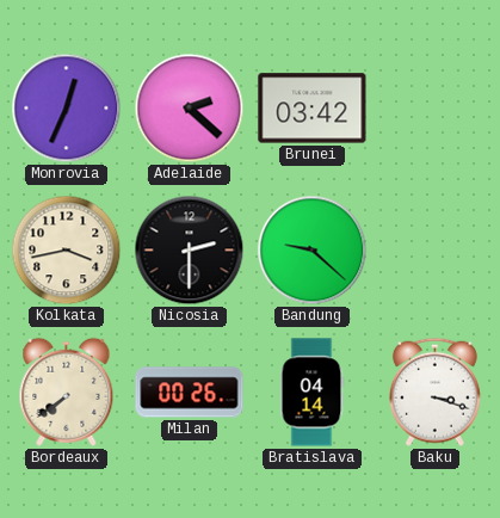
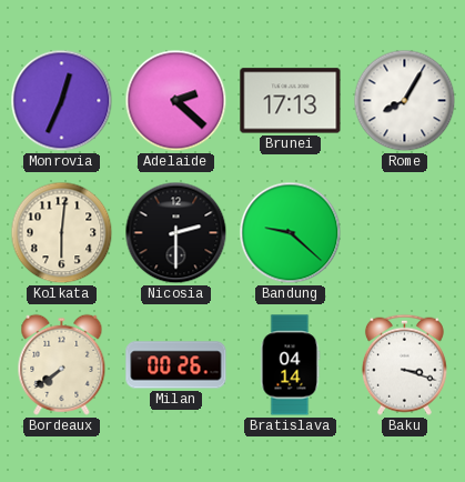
Brunei: 03:42 -> 17:13 (291, 101)
Rome: none -> 8:05 (405, 101)
Kolkata: 3:43 -> 6:01 (62, 233)
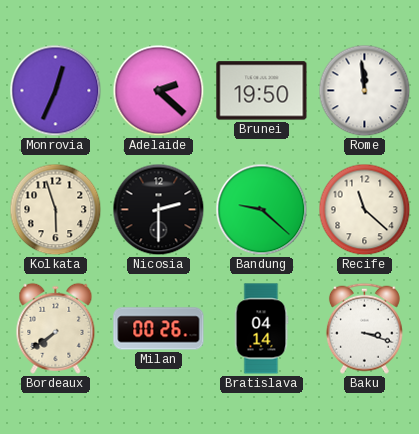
Brunei: 17:13 -> 19:50 (262, 91)
Rome: 8:05 -> 11:59 (365, 91)
Kolkata: 6:01 -> 5:57 (56, 210)
Recife: none -> 11:22 (365, 210)
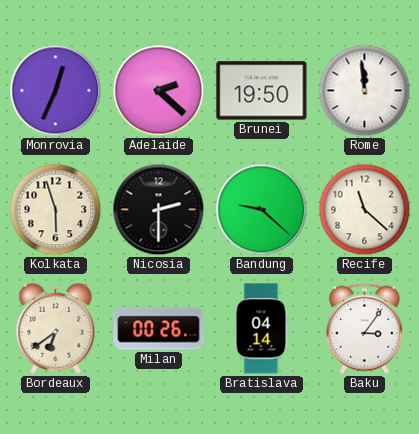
Bordeaux: 7:39 -> 6:39 (56, 328)
Baku: 3:18 -> 3:06 (364, 328)
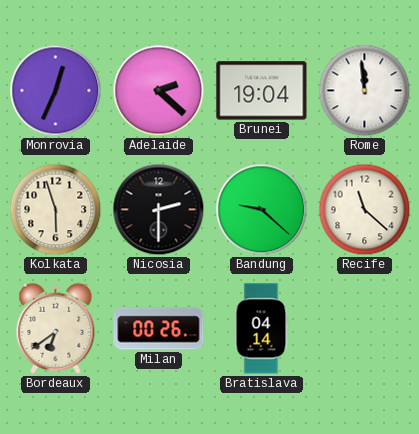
Brunei: 19:50 -> 19:04 (262, 91)
Baku: 3:06 -> none (364, 328)
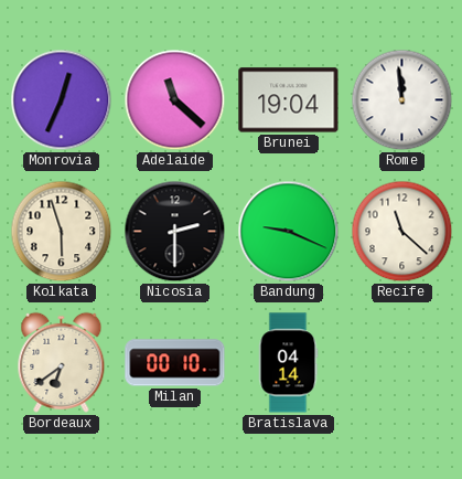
Adelaide: 2:22 -> 11:22 (175, 100)
Bandung: 9:22 -> 9:19 (289, 232)
Milan: 00:26 -> 00:10 (175, 363)
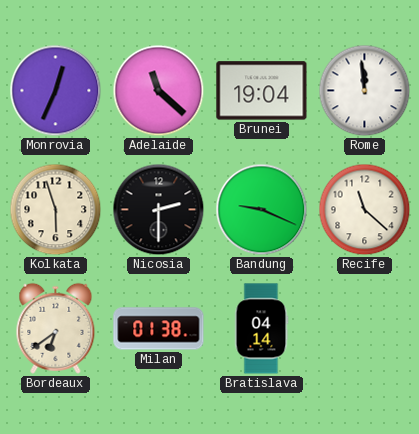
Milan: 00:10 -> 01:38 (159, 329)
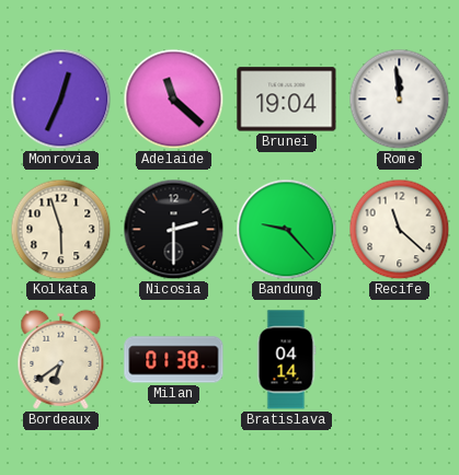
Bandung: 9:19 -> 9:23 (287, 230)
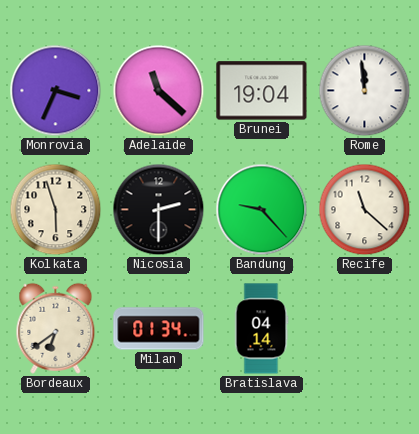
Monrovia: 12:34 -> 3:34 (56, 91)
Milan: 01:38 -> 01:34 (159, 329)
